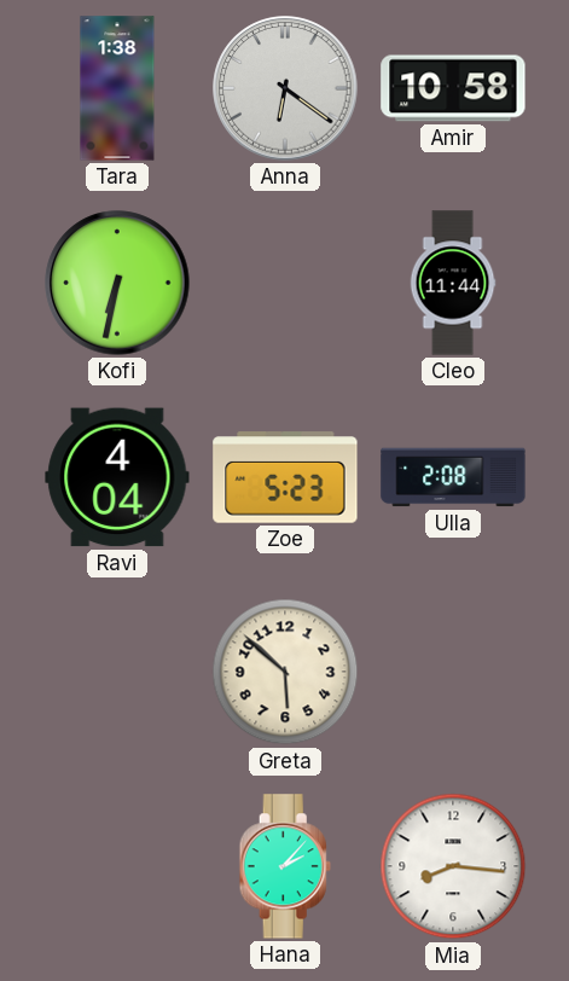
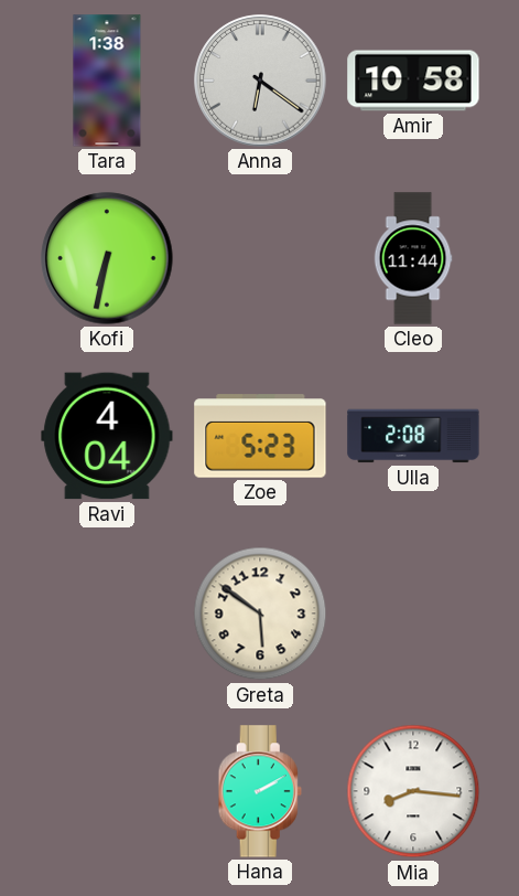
Greta: 5:52 -> 5:51 (260, 614)
Hana: 2:07 -> 2:10 (260, 791)
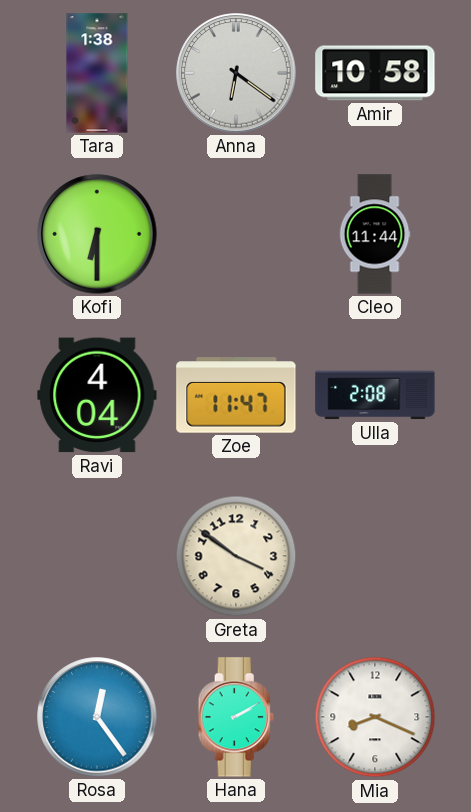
Kofi: 6:32 -> 6:30 (97, 234)
Zoe: 5:23 -> 11:47 (236, 395)
Greta: 5:51 -> 3:51 (236, 556)
Rosa: none -> 12:24 (97, 717)
Mia: 8:16 -> 8:19 (375, 717)
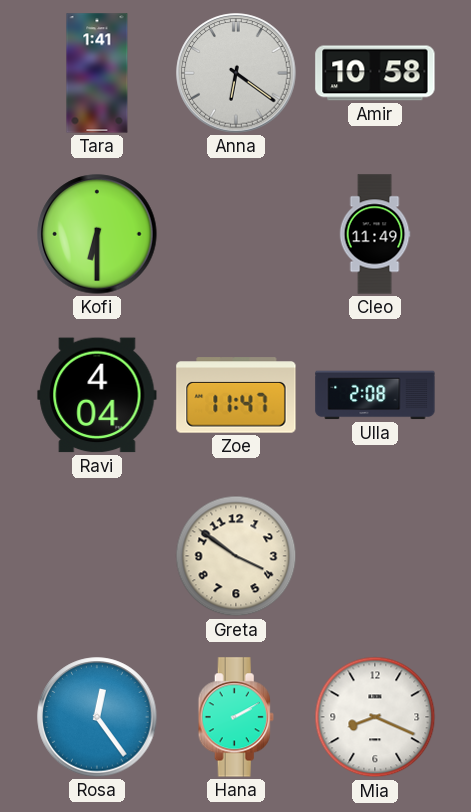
Tara: 1:38 -> 1:41 (97, 73)
Cleo: 11:44 -> 11:49 (375, 234)
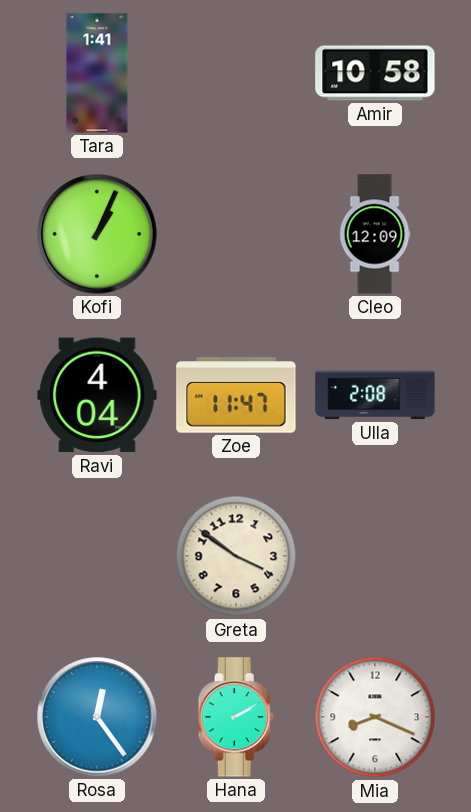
Anna: 6:21 -> none (236, 73)
Kofi: 6:30 -> 1:04 (97, 234)
Cleo: 11:49 -> 12:09 (375, 234)
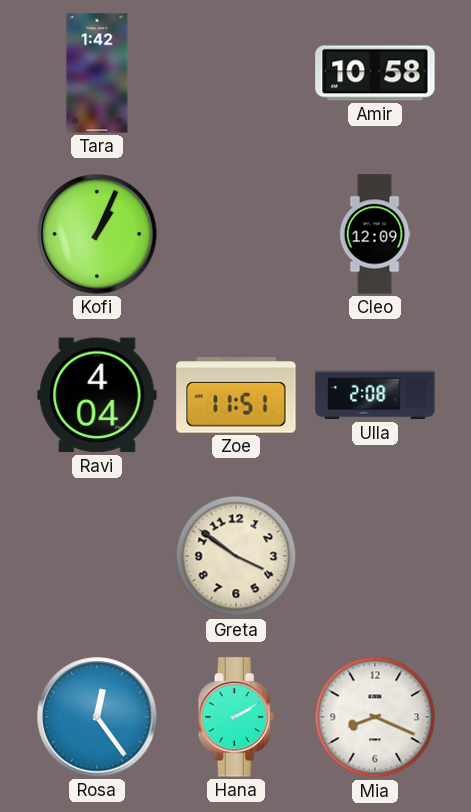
Tara: 1:41 -> 1:42 (97, 73)
Zoe: 11:47 -> 11:51 (236, 395)
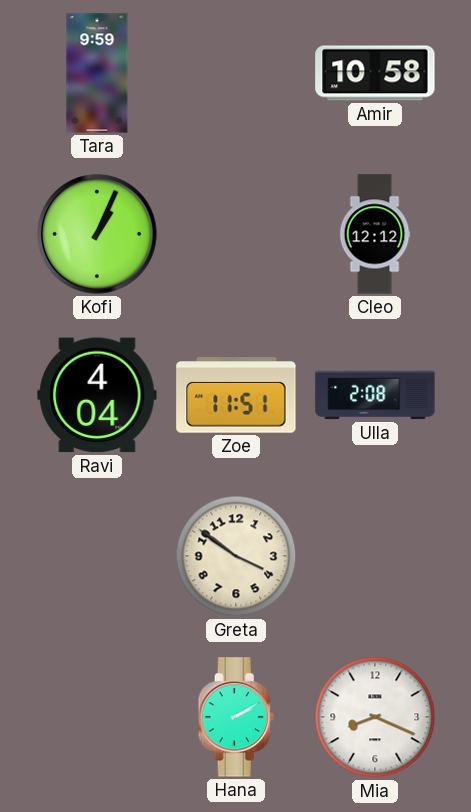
Tara: 1:42 -> 9:59 (97, 73)
Cleo: 12:09 -> 12:12 (375, 234)
Rosa: 12:24 -> none (97, 717)
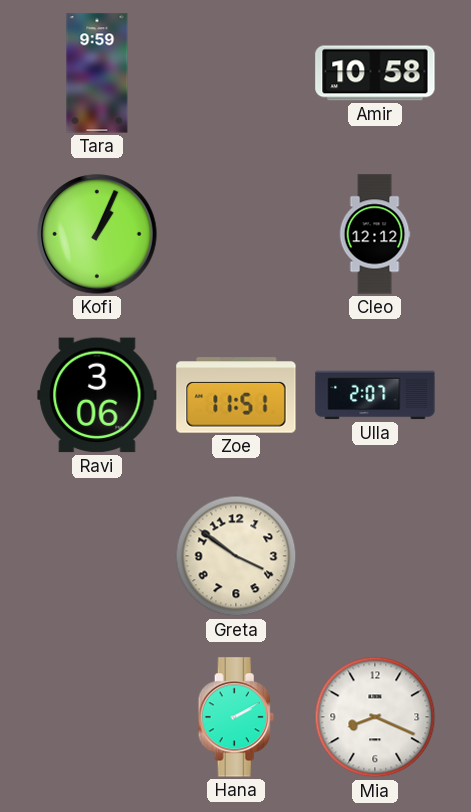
Ravi: 4:04 -> 3:06 (97, 395)
Ulla: 2:08 -> 2:07 (375, 395)
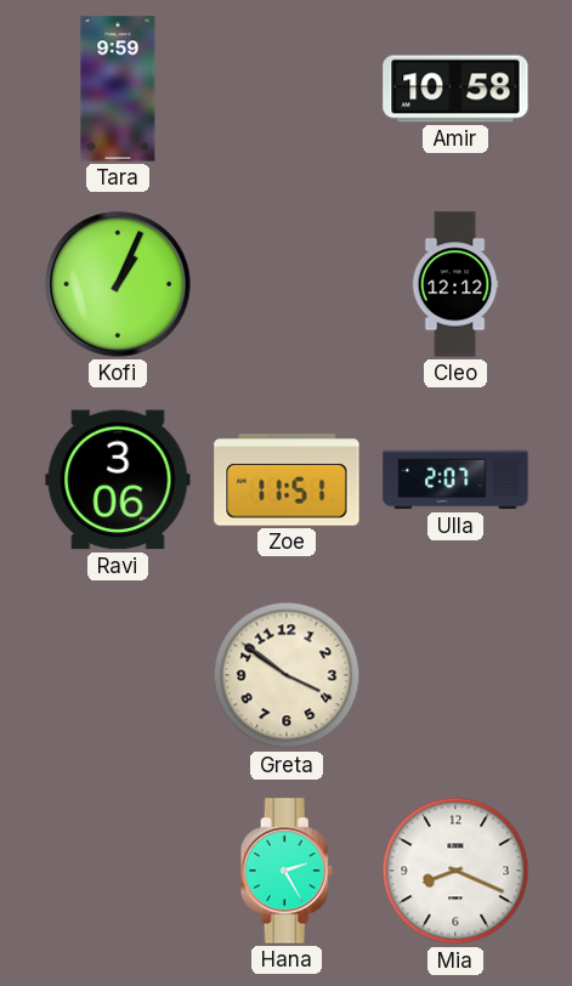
Hana: 2:10 -> 2:25 (287, 871)
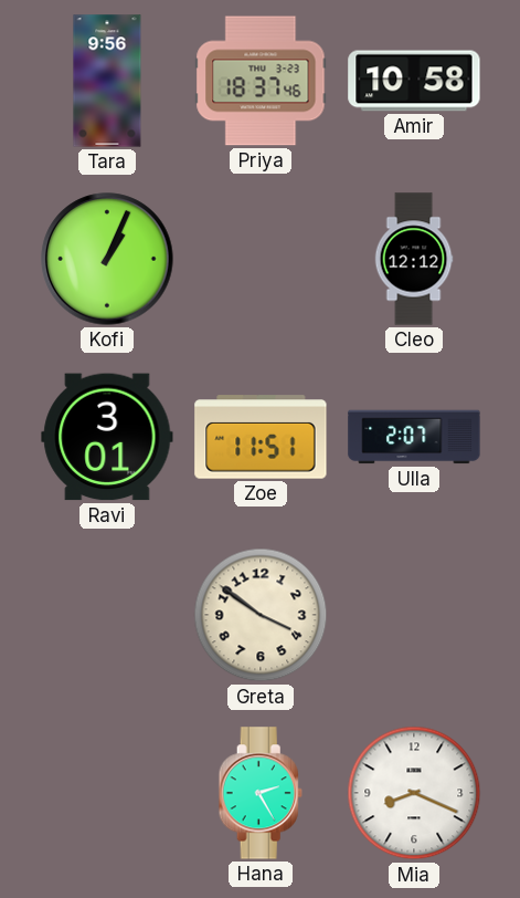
Tara: 9:59 -> 9:56 (107, 81)
Priya: none -> 18:37 (261, 81)
Ravi: 3:06 -> 3:01 (107, 437)
